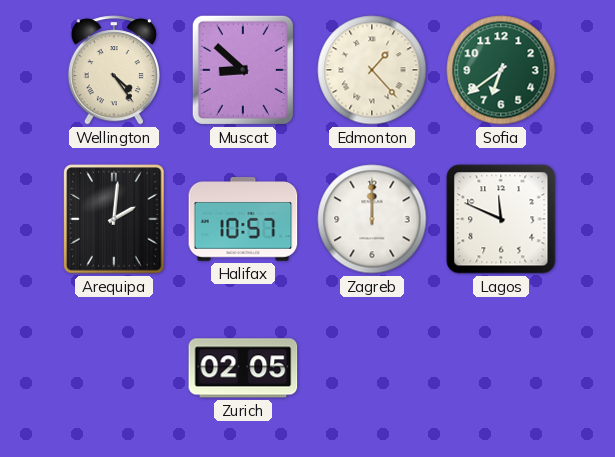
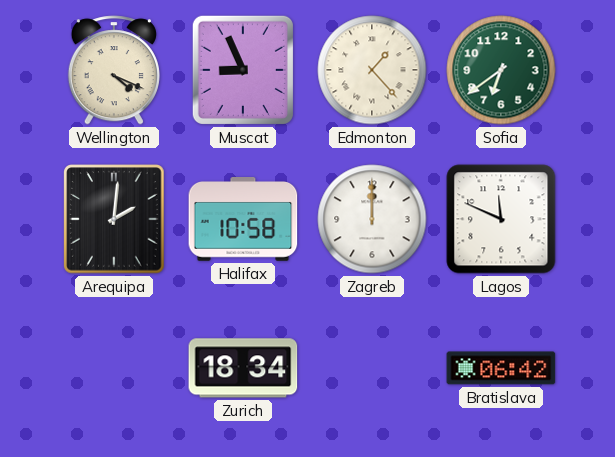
Wellington: 4:24 -> 4:19 (114, 70)
Muscat: 8:52 -> 8:56 (243, 70)
Halifax: 10:57 -> 10:58 (243, 220)
Zurich: 02:05 -> 18:34 (243, 368)
Bratislava: none -> 06:42 (501, 368)
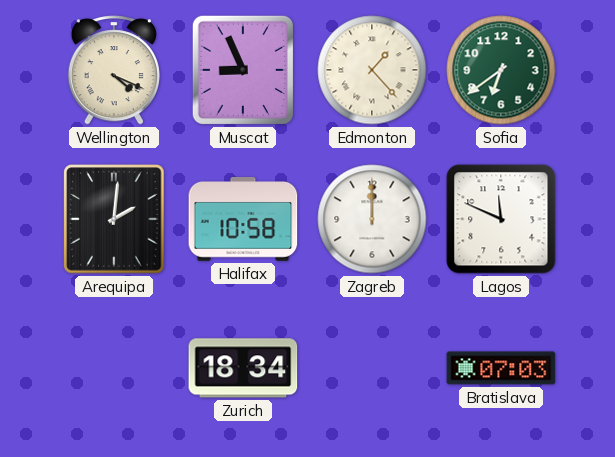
Bratislava: 06:42 -> 07:03 (501, 368)
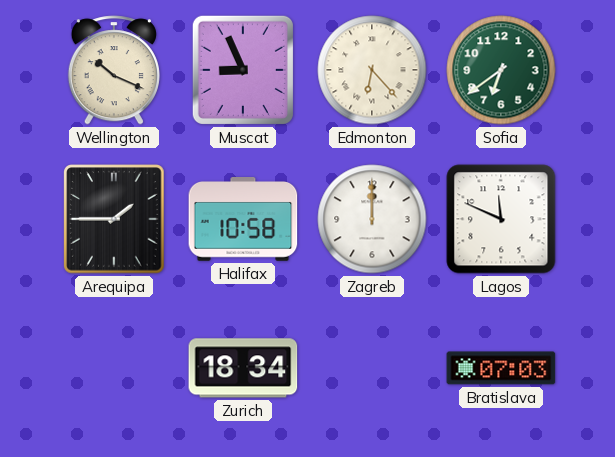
Wellington: 4:19 -> 10:19 (114, 70)
Edmonton: 1:23 -> 6:23 (372, 70)
Arequipa: 2:01 -> 1:45 (114, 219)
